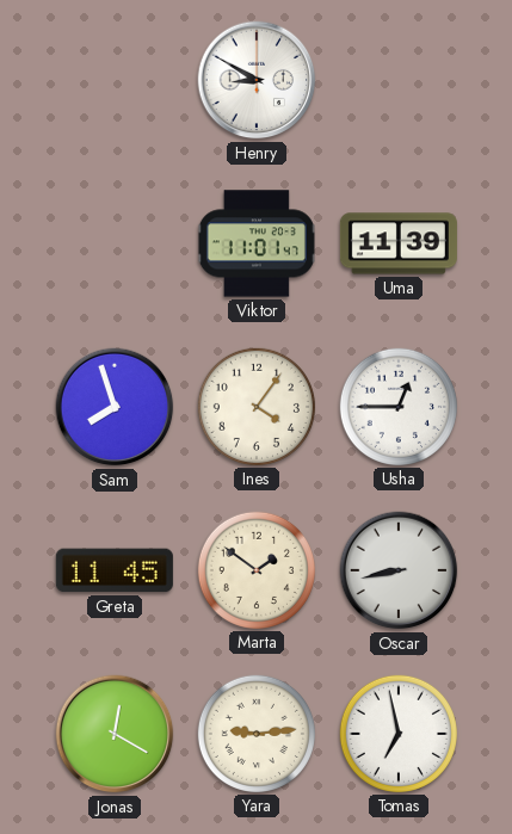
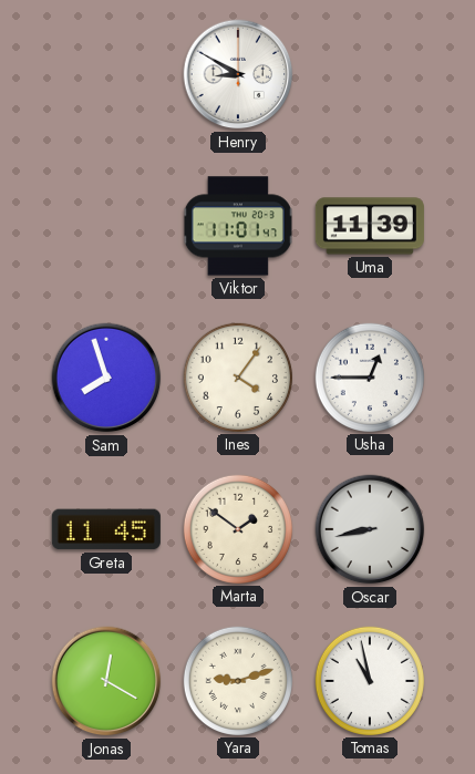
Yara: 9:14 -> 9:12 (238, 681)
Tomas: 6:58 -> 10:58 (370, 681)
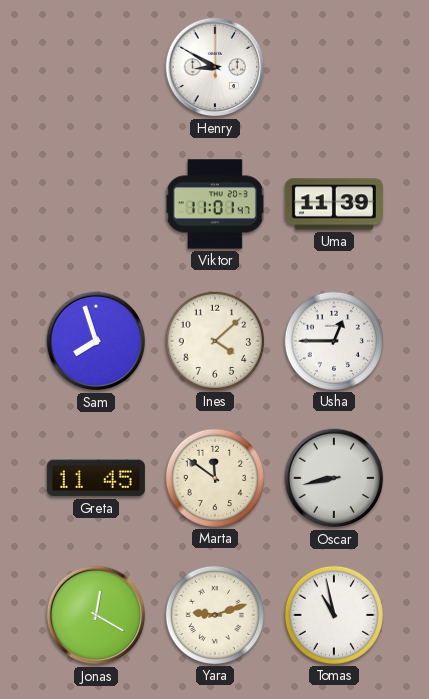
Ines: 4:06 -> 4:08 (215, 341)
Marta: 1:51 -> 11:51 (215, 478)
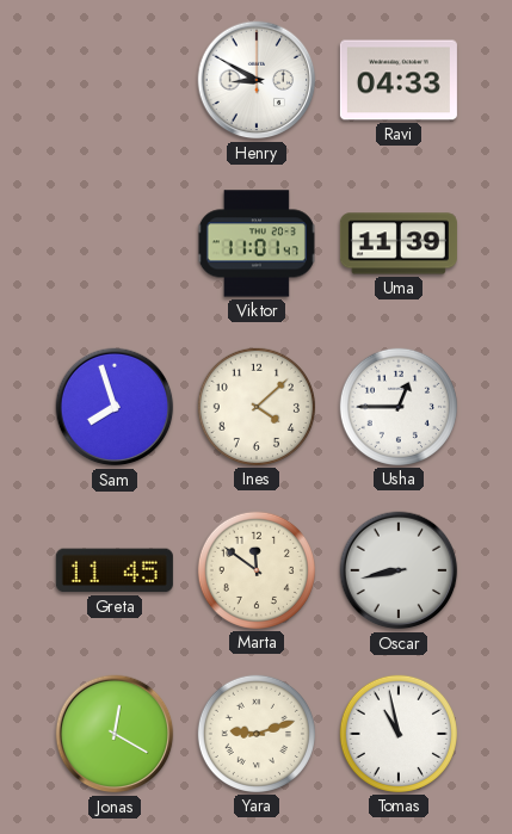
Ravi: none -> 04:33 (399, 80)
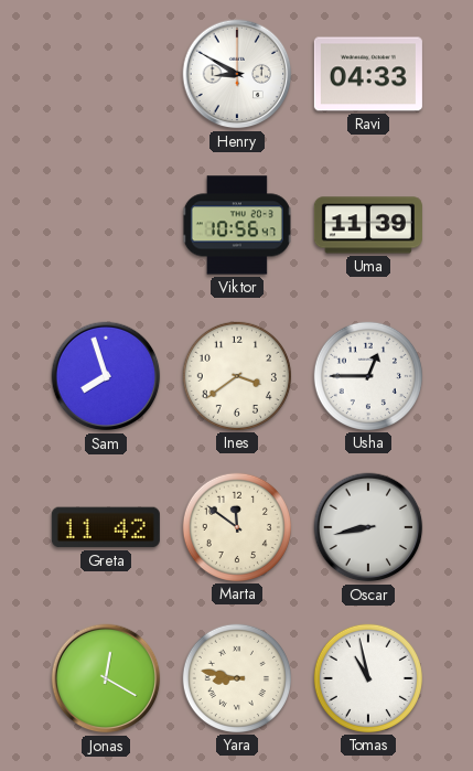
Viktor: 11:01 -> 10:56 (237, 225)
Ines: 4:08 -> 3:39 (237, 376)
Greta: 11:45 -> 11:42 (106, 527)
Yara: 9:12 -> 8:47 (237, 678)
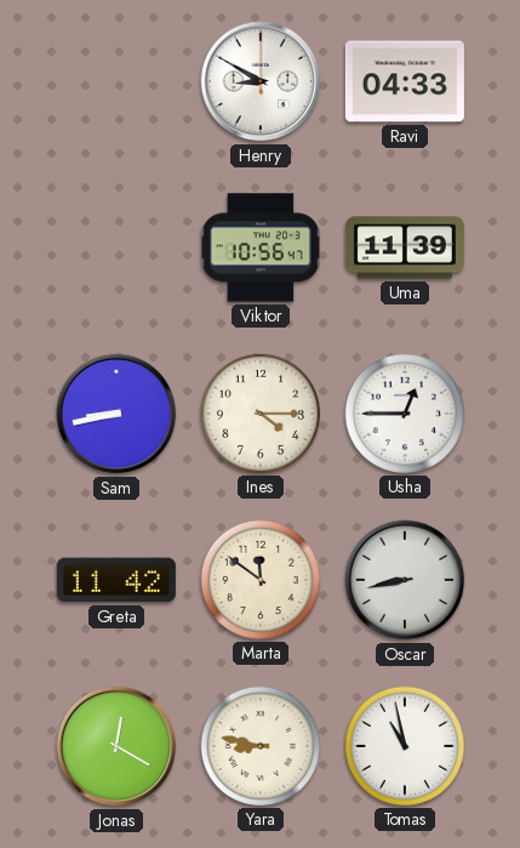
Sam: 7:57 -> 8:43 (116, 414)
Ines: 3:39 -> 4:15 (261, 414)
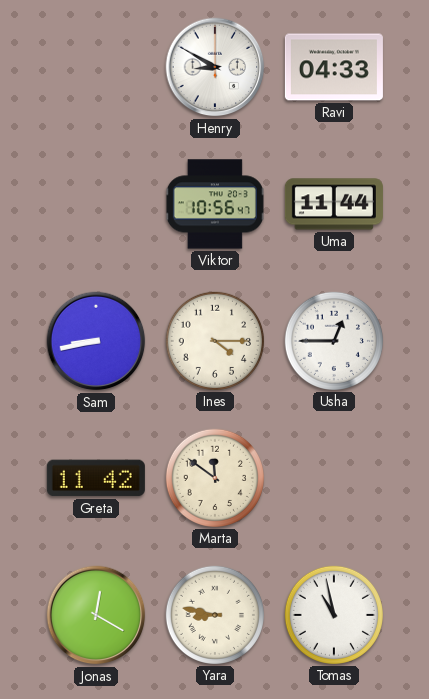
Uma: 11:39 -> 11:44 (334, 204)
Oscar: 8:43 -> none (405, 580)
